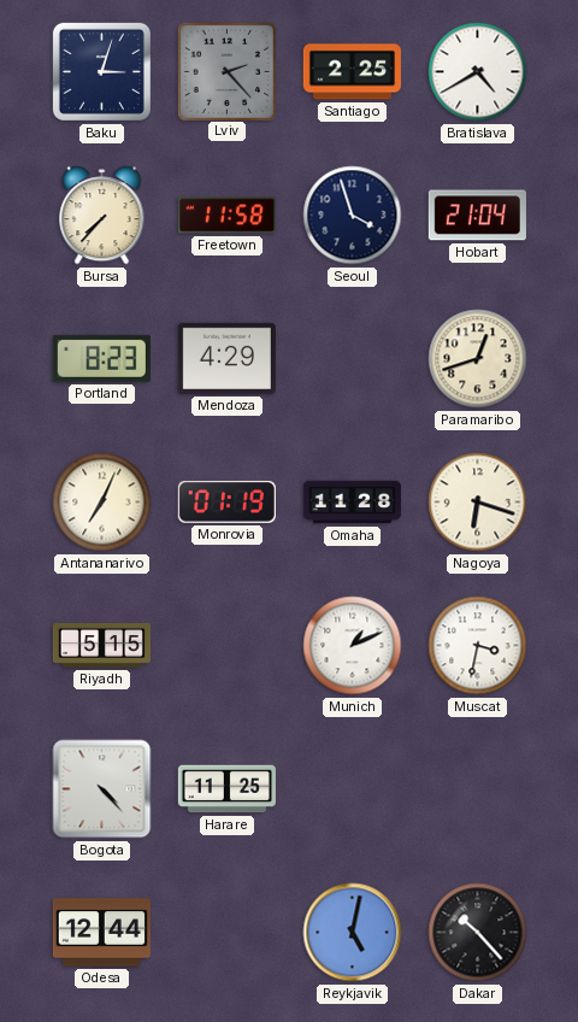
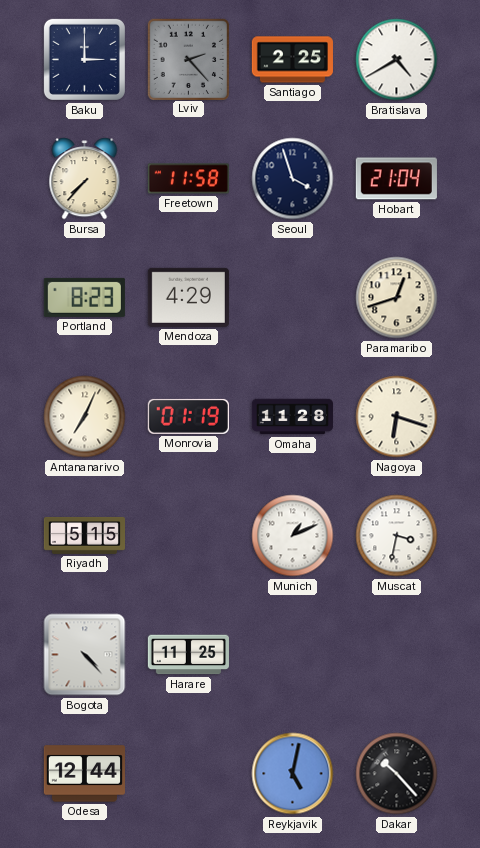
Baku: 3:03 -> 3:00 (84, 59)
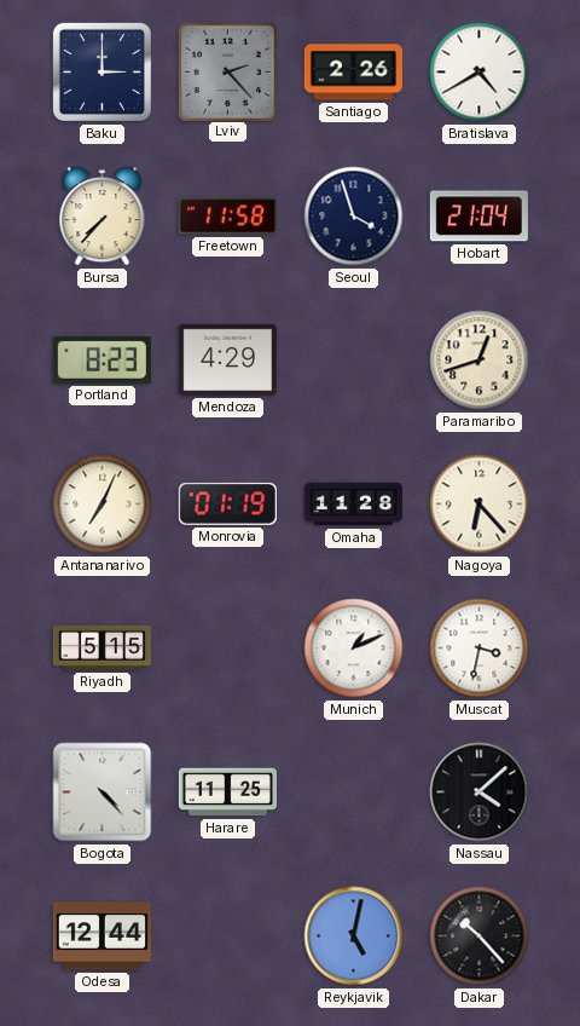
Santiago: 2:25 -> 2:26 (353, 73)
Nagoya: 6:18 -> 6:23 (480, 505)
Nassau: none -> 4:08 (480, 792)
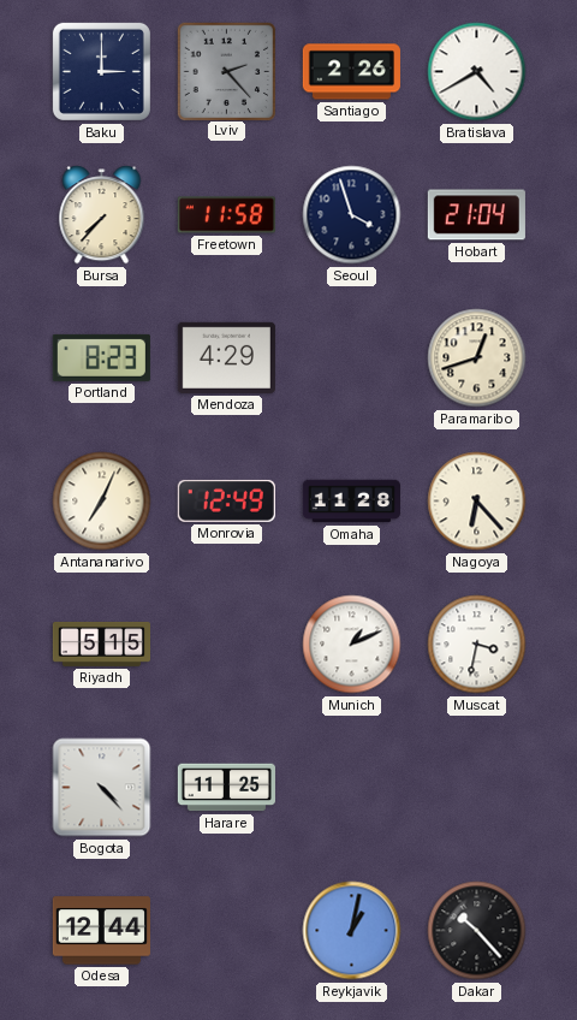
Monrovia: 01:19 -> 12:49 (226, 500)
Nassau: 4:08 -> none (480, 792)
Reykjavik: 5:02 -> 1:02 (352, 931)
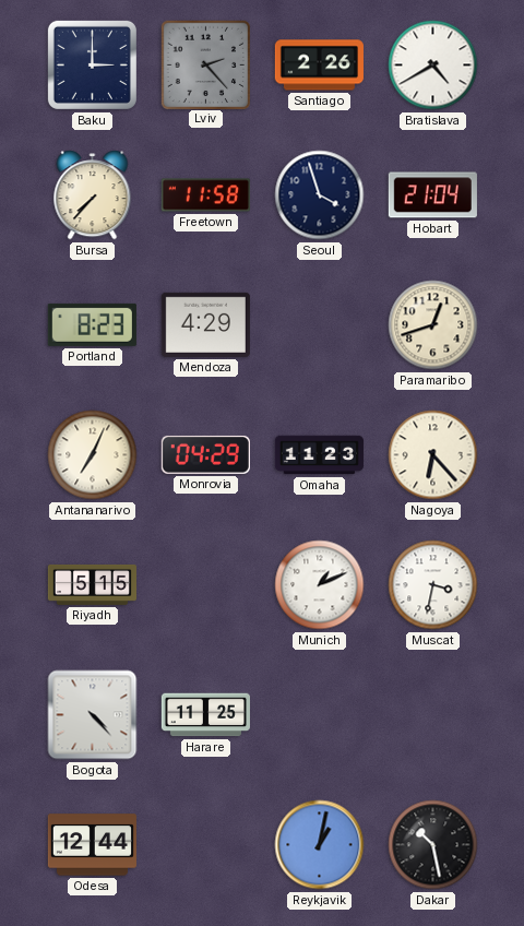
Monrovia: 12:49 -> 04:29 (205, 454)
Omaha: 11:28 -> 11:23 (319, 455)
Dakar: 10:23 -> 10:28 (433, 845)
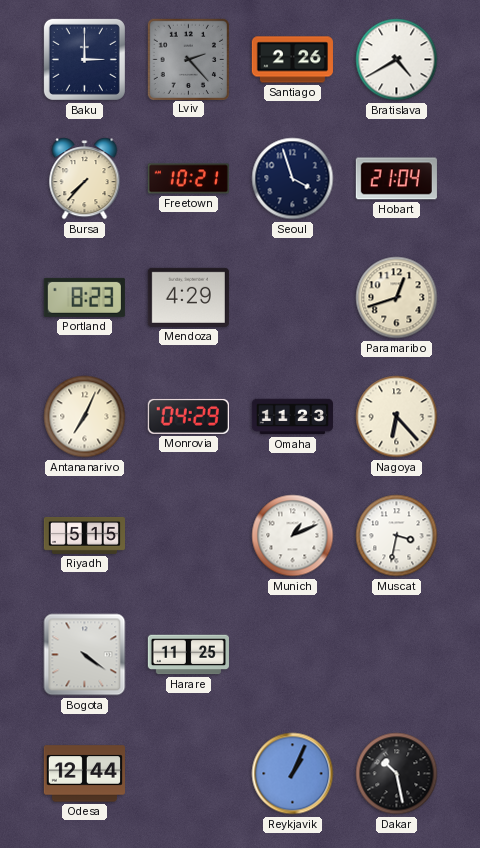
Freetown: 11:58 -> 10:21 (188, 179)
Bogota: 4:23 -> 4:21 (85, 655)
Reykjavik: 1:02 -> 1:04 (293, 774)
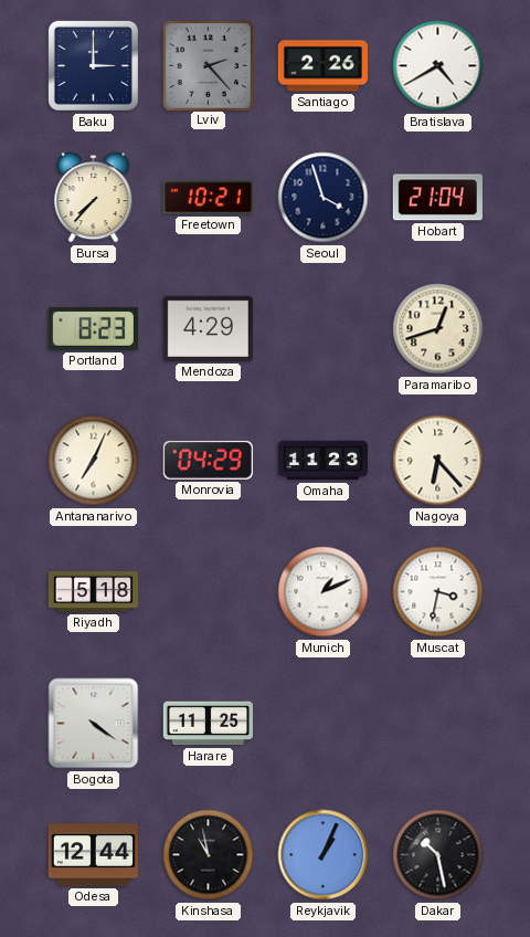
Riyadh: 5:15 -> 5:18 (93, 591)
Kinshasa: none -> 10:58 (209, 855)
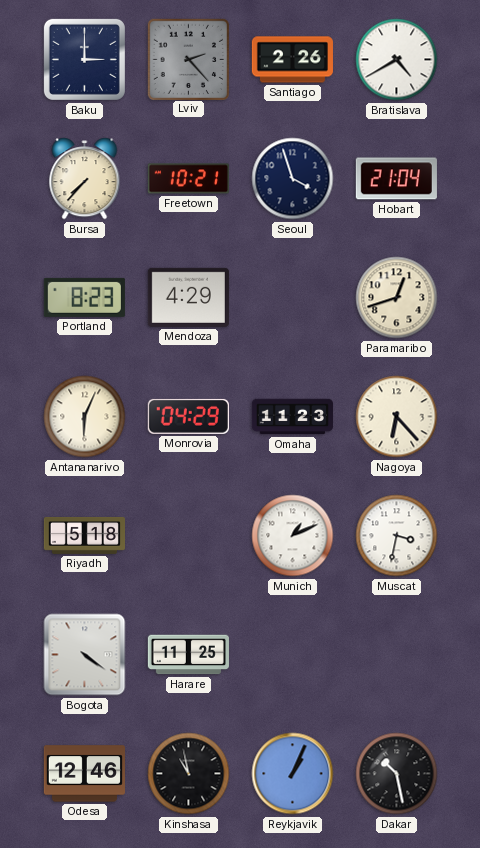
Antananarivo: 7:04 -> 6:04 (85, 417)
Odesa: 12:44 -> 12:46 (84, 774)
